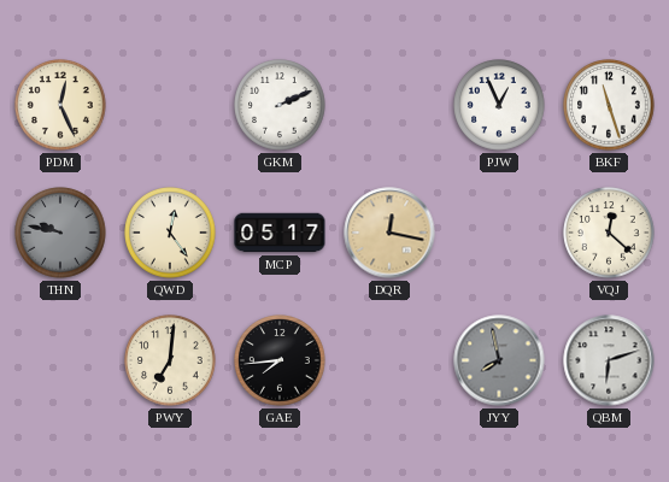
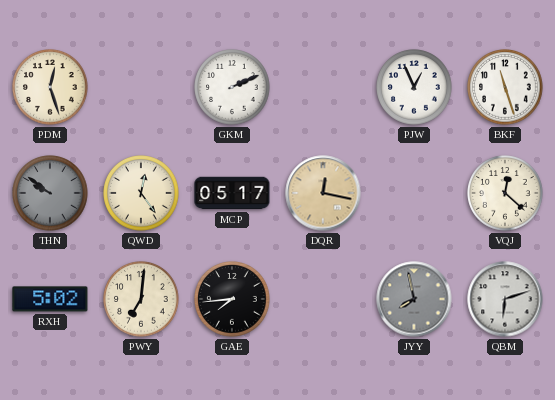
PDM: 12:26 -> 12:27 (50, 87)
THN: 9:47 -> 9:51 (50, 193)
RXH: none -> 5:02 (50, 299)
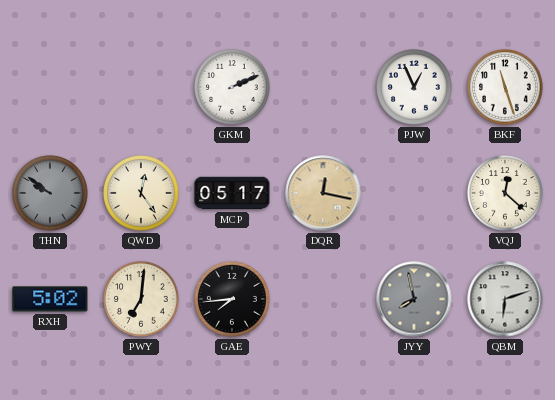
PDM: 12:27 -> none (50, 87)
